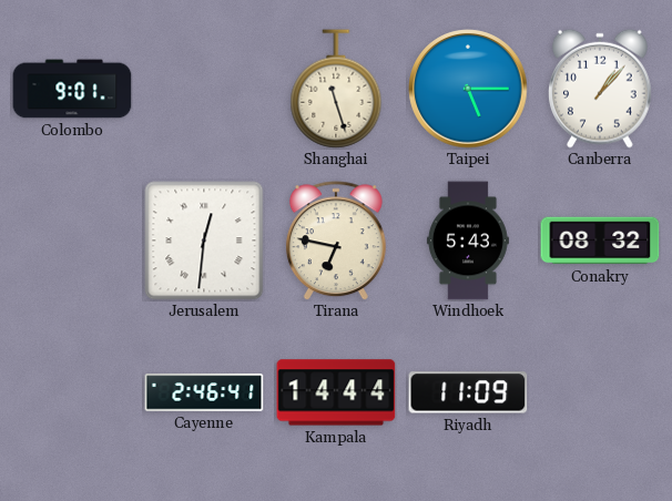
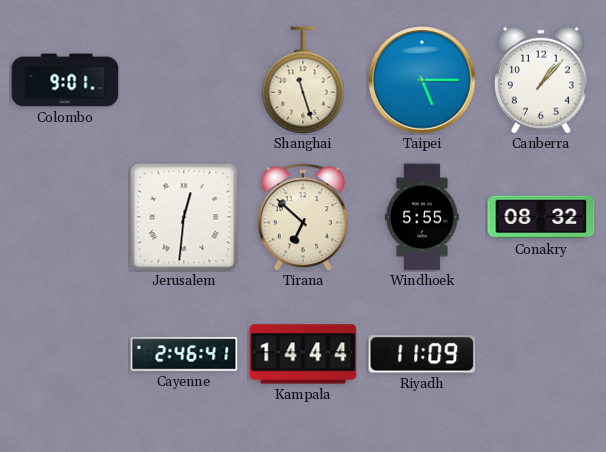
Tirana: 6:47 -> 6:52 (303, 217)
Windhoek: 5:43 -> 5:55 (422, 217)
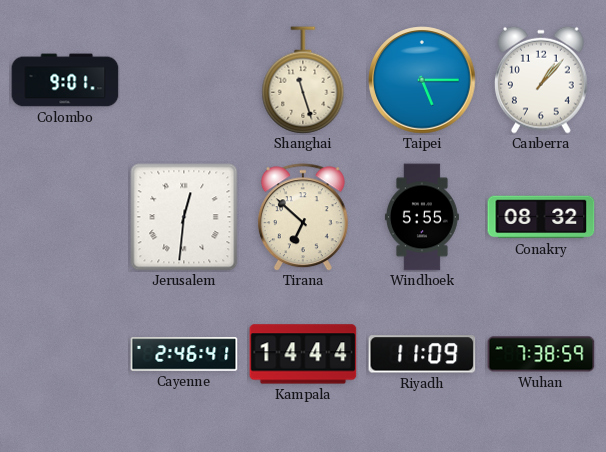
Wuhan: none -> 7:38 (541, 354)
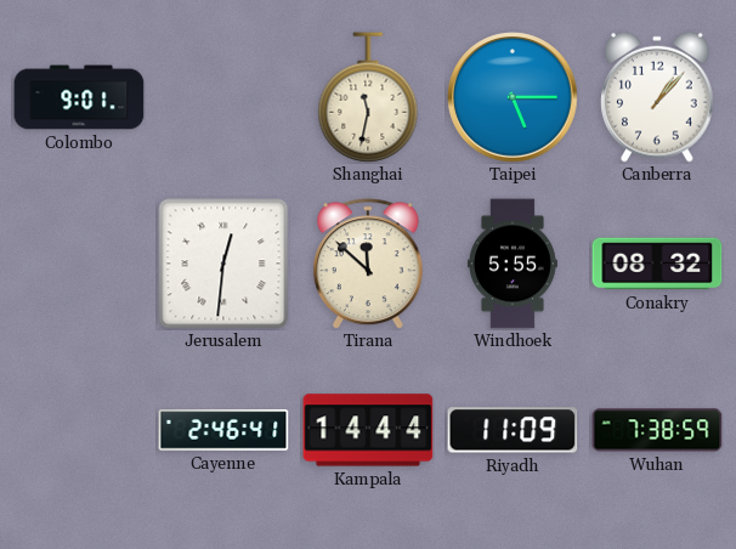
Shanghai: 11:27 -> 11:32 (368, 97)
Tirana: 6:52 -> 11:52 (368, 264)
